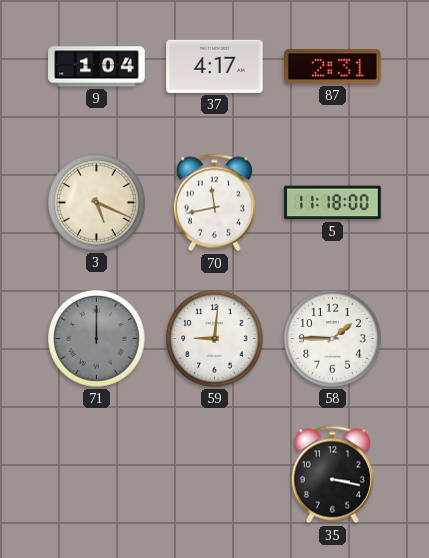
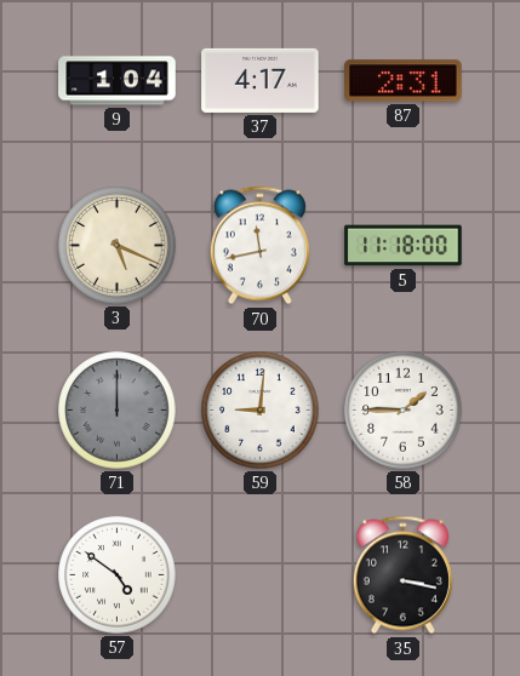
57: none -> 4:51 (118, 575)
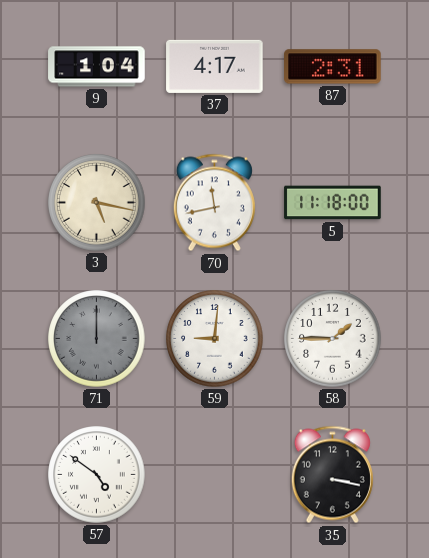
3: 5:19 -> 5:17 (97, 203)
